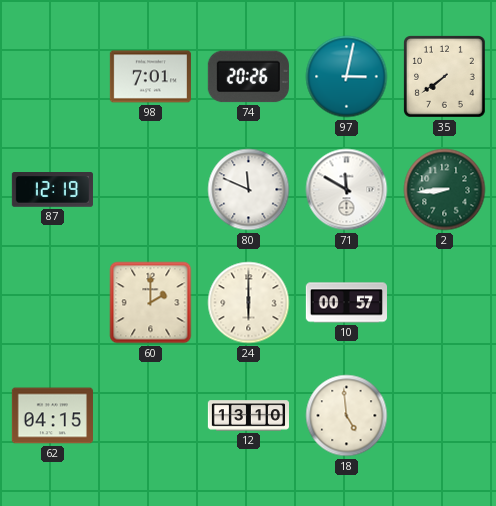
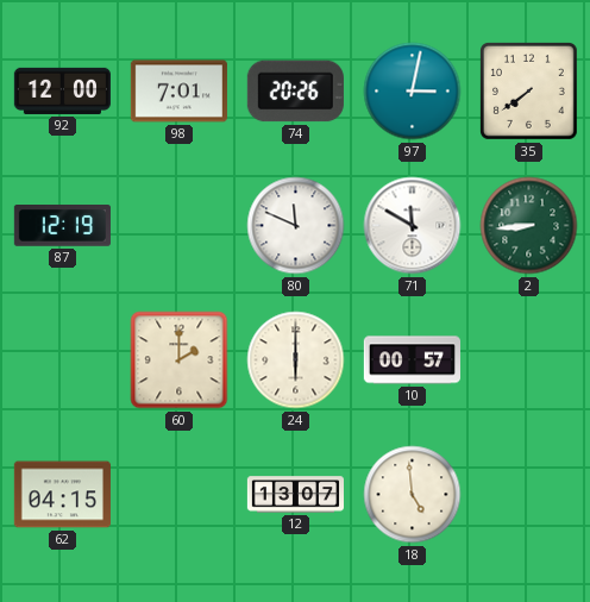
92: none -> 12:00 (62, 90)
12: 13:10 -> 13:07 (295, 495)
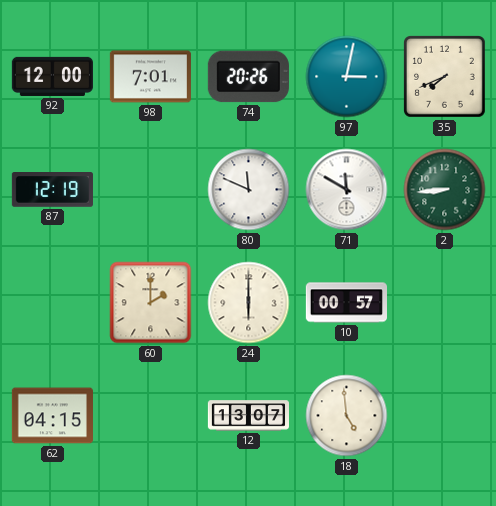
35: 7:39 -> 7:41 (445, 77)
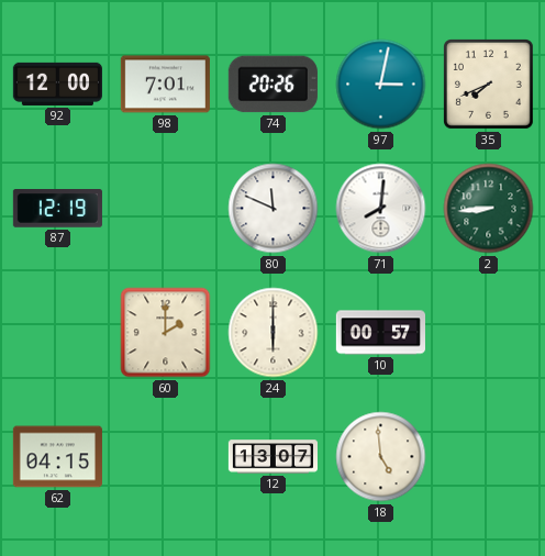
71: 11:50 -> 8:01 (381, 209)
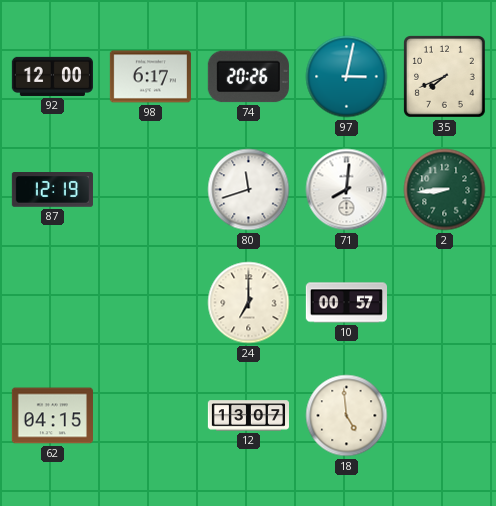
98: 7:01 -> 6:17 (150, 77)
80: 11:49 -> 11:42 (249, 190)
60: 2:00 -> none (166, 333)
24: 6:00 -> 7:00 (249, 303)
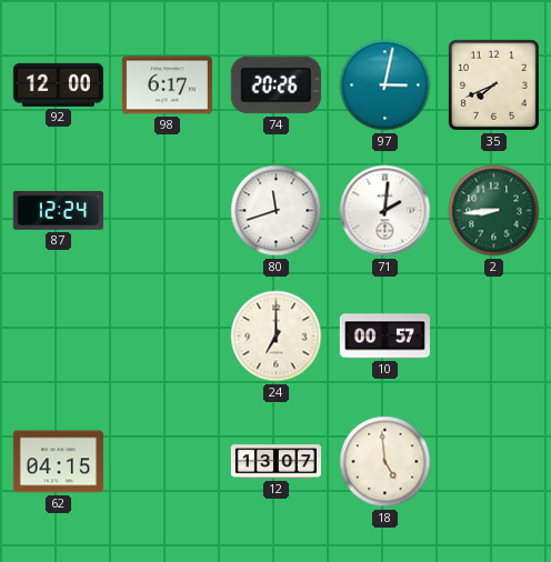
87: 12:19 -> 12:24 (58, 211)
71: 8:01 -> 2:01 (385, 211)
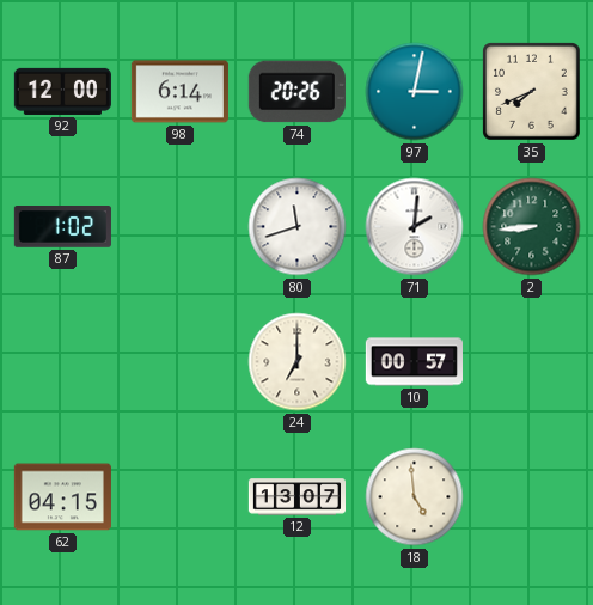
98: 6:17 -> 6:14 (179, 92)
87: 12:24 -> 1:02 (62, 227)
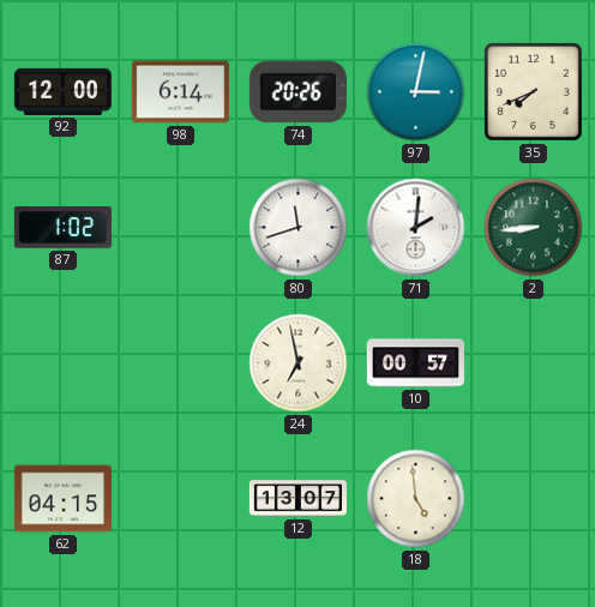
24: 7:00 -> 6:58 (299, 363)
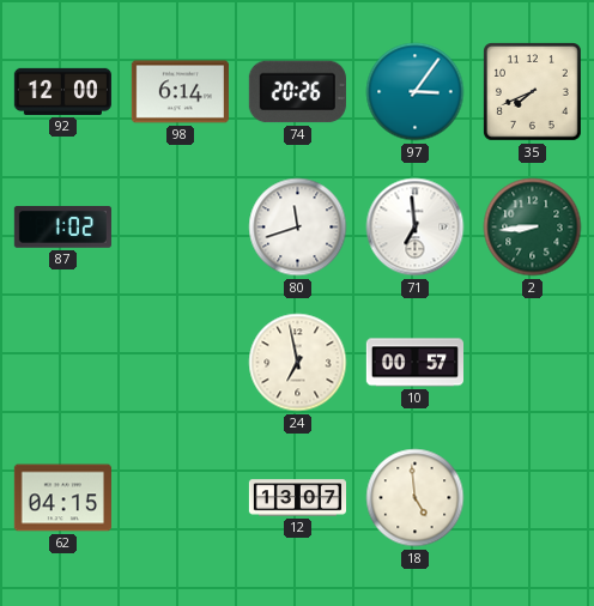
97: 3:02 -> 3:06 (416, 92)
71: 2:01 -> 6:59 (416, 228)
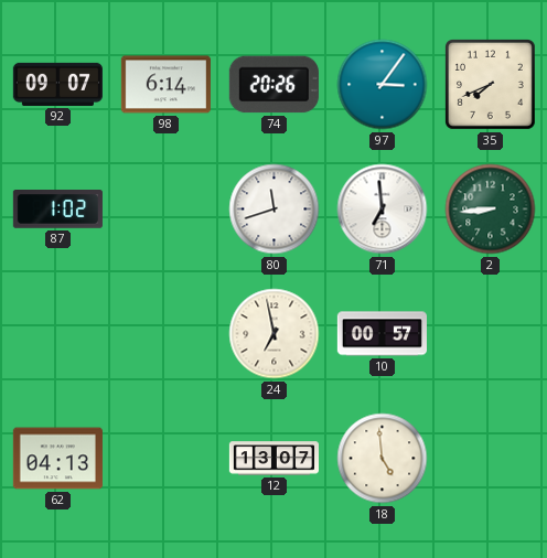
92: 12:00 -> 09:07 (57, 84)
62: 04:15 -> 04:13 (57, 459)
